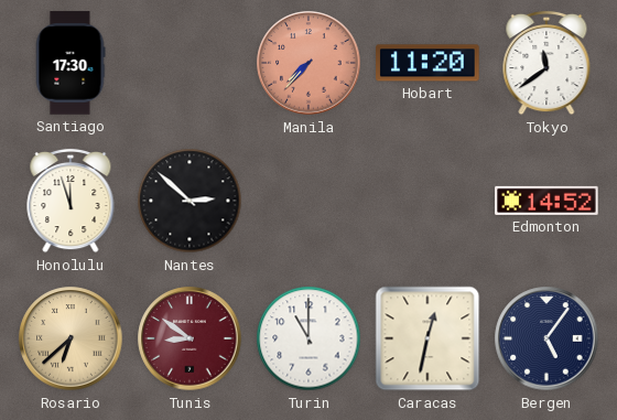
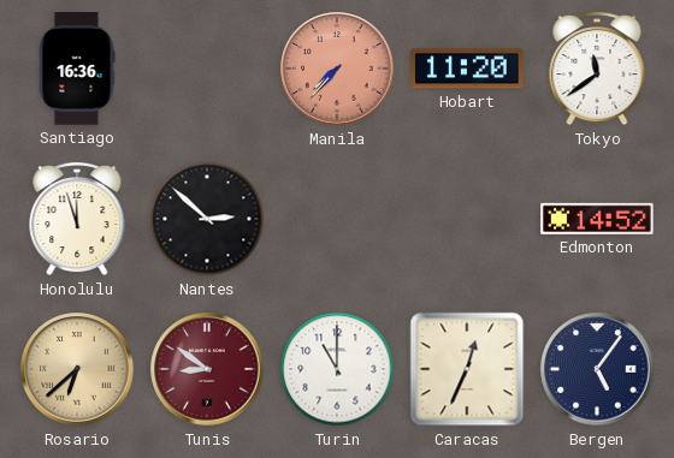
Santiago: 17:30 -> 16:36 (77, 69)
Caracas: 12:32 -> 12:34 (467, 369)
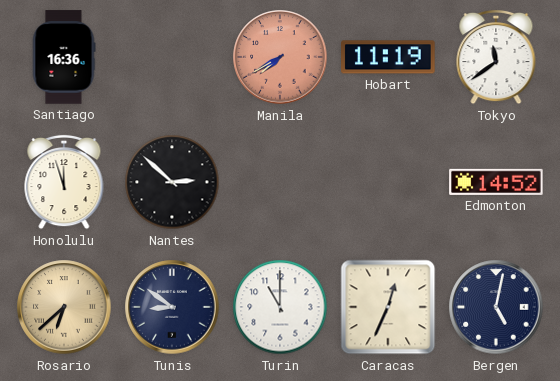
Manila: 7:37 -> 7:40 (280, 57)
Hobart: 11:20 -> 11:19 (388, 57)
Tunis dial: burgundy -> navy (172, 307)
Bergen: 5:06 -> 5:02 (496, 307)
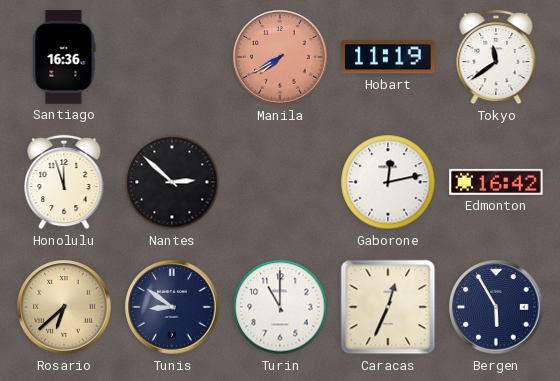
Gaborone: none -> 12:13 (388, 182)
Edmonton: 14:52 -> 16:42 (496, 182)
Bergen: 5:02 -> 5:55 (496, 307)
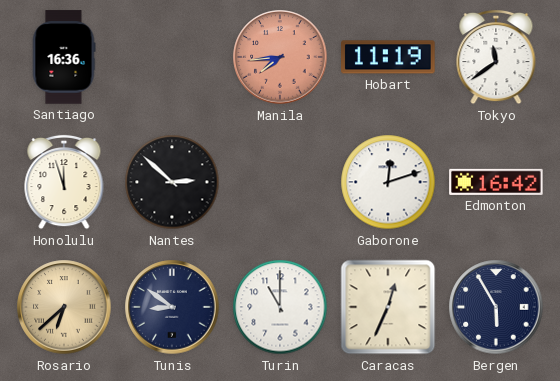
Manila: 7:40 -> 7:44 (280, 57)
Gaborone: 12:13 -> 12:12 (388, 182)
